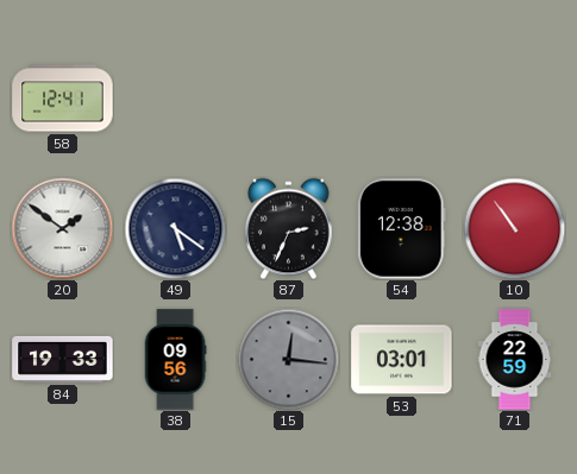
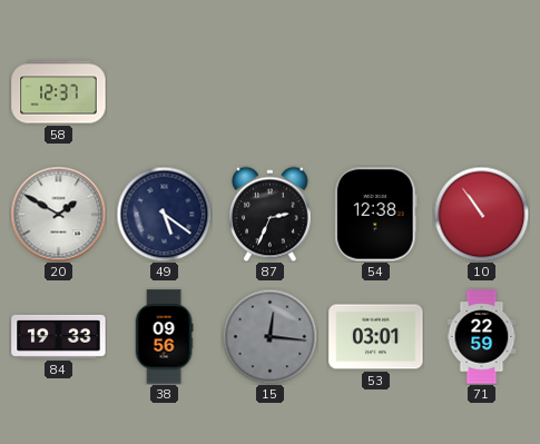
58: 12:41 -> 12:37 (59, 92)
20: 1:51 -> 1:50 (58, 214)
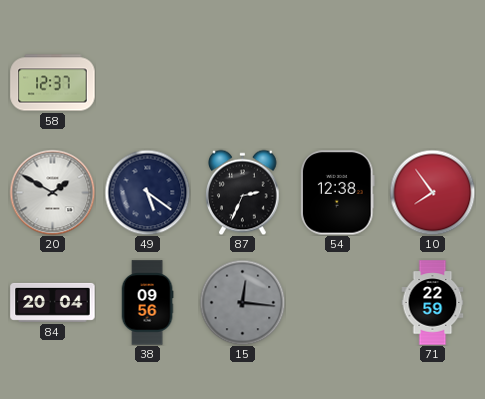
10: 10:54 -> 7:54 (432, 192)
84: 19:33 -> 20:04 (53, 302)
53: 03:01 -> none (376, 337)
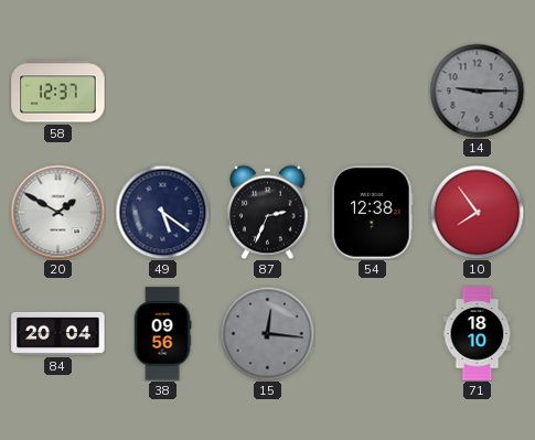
14: none -> 9:15 (477, 90)
71: 22:59 -> 18:10 (478, 334)
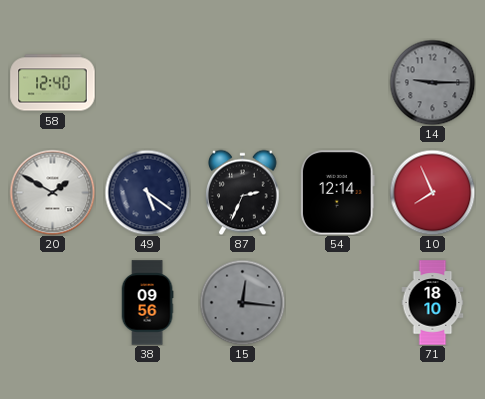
58: 12:37 -> 12:40 (53, 83)
54: 12:38 -> 12:14 (338, 193)
10: 7:54 -> 7:56 (432, 192)
84: 20:04 -> none (58, 333)
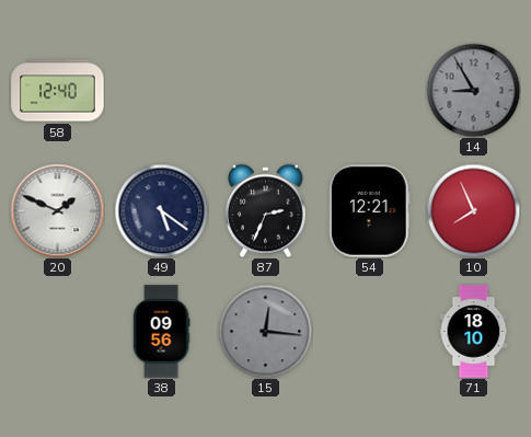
14: 9:15 -> 8:55 (473, 90)
20: 1:50 -> 1:49 (57, 210)
54: 12:14 -> 12:21 (370, 211)
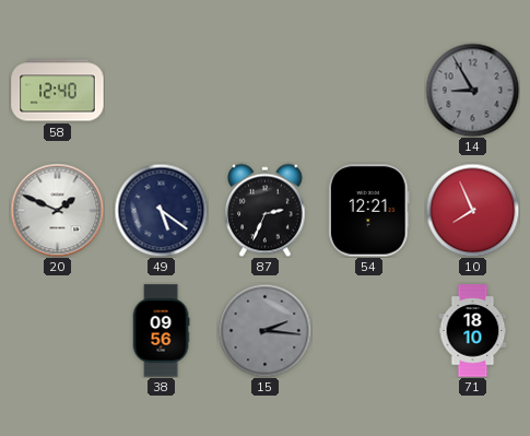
15: 12:16 -> 2:16 (264, 330)
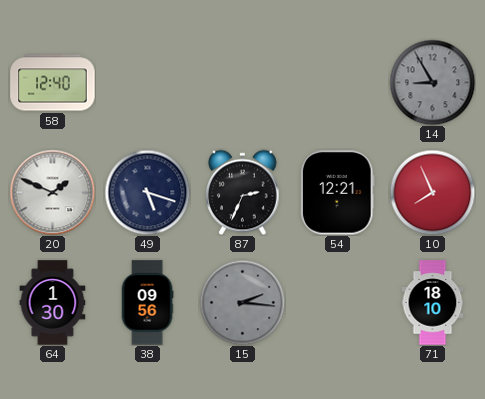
49: 5:21 -> 5:18 (147, 192)
64: none -> 1:30 (53, 303)
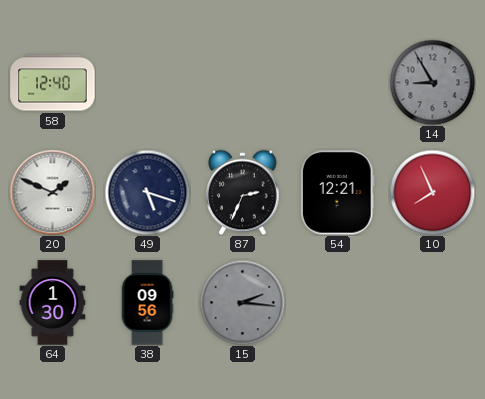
71: 18:10 -> none (433, 303)
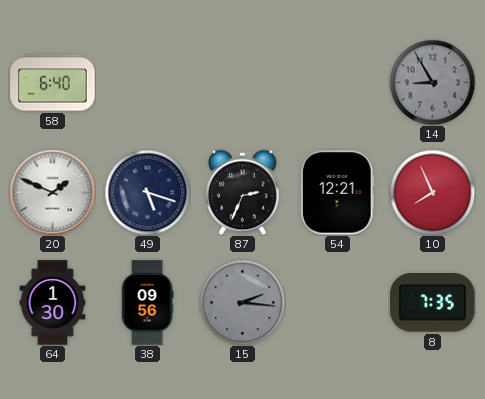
58: 12:40 -> 6:40 (53, 83)
8: none -> 7:35 (433, 303)
